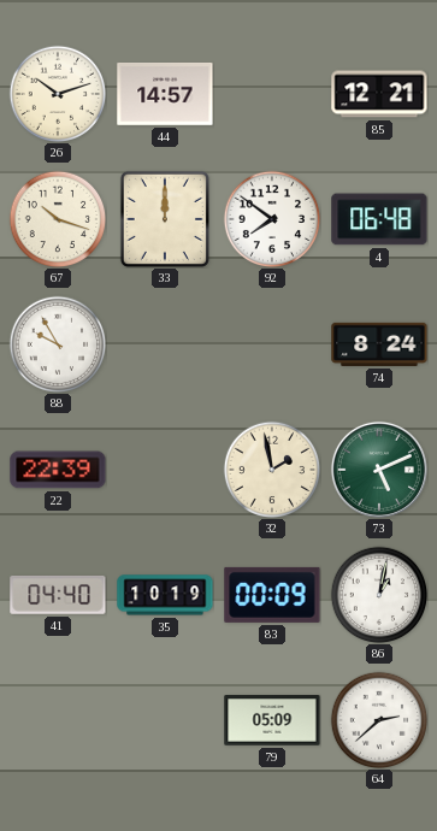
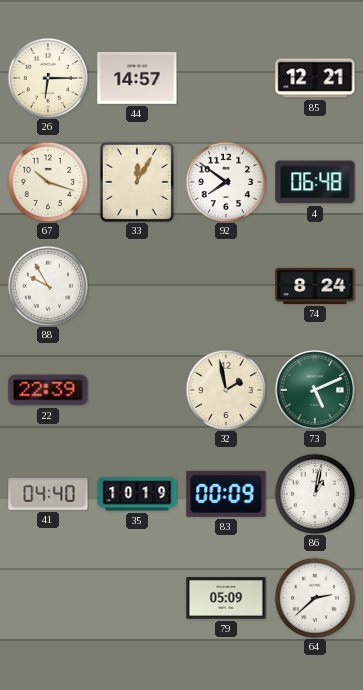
26: 10:12 -> 6:15 (48, 78)
33: 12:00 -> 12:05 (137, 182)
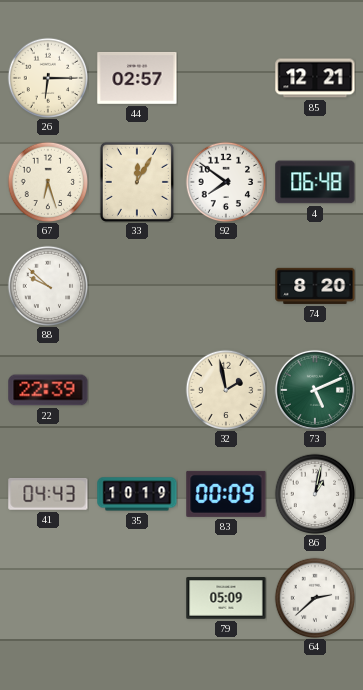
44: 14:57 -> 02:57 (137, 78)
67: 10:18 -> 6:27 (48, 182)
88: 9:55 -> 9:52 (48, 286)
74: 8:24 -> 8:20 (315, 286)
41: 04:40 -> 04:43 (48, 494)
